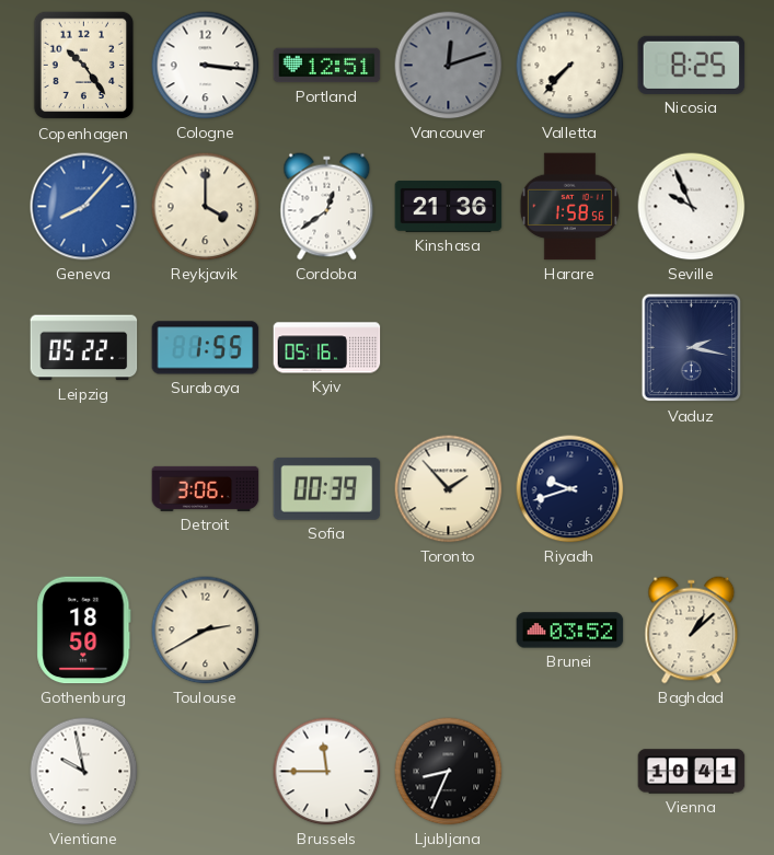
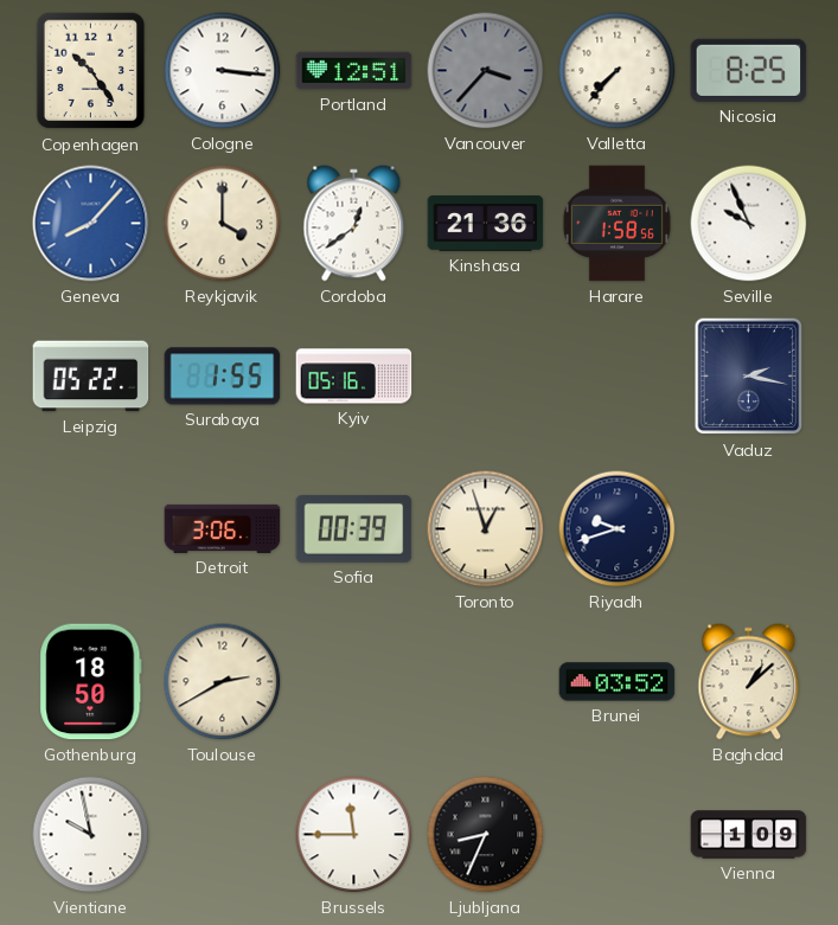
Vancouver: 12:12 -> 3:37 (486, 71)
Toronto: 1:53 -> 12:57 (486, 529)
Vienna: 10:41 -> 1:09 (749, 835)
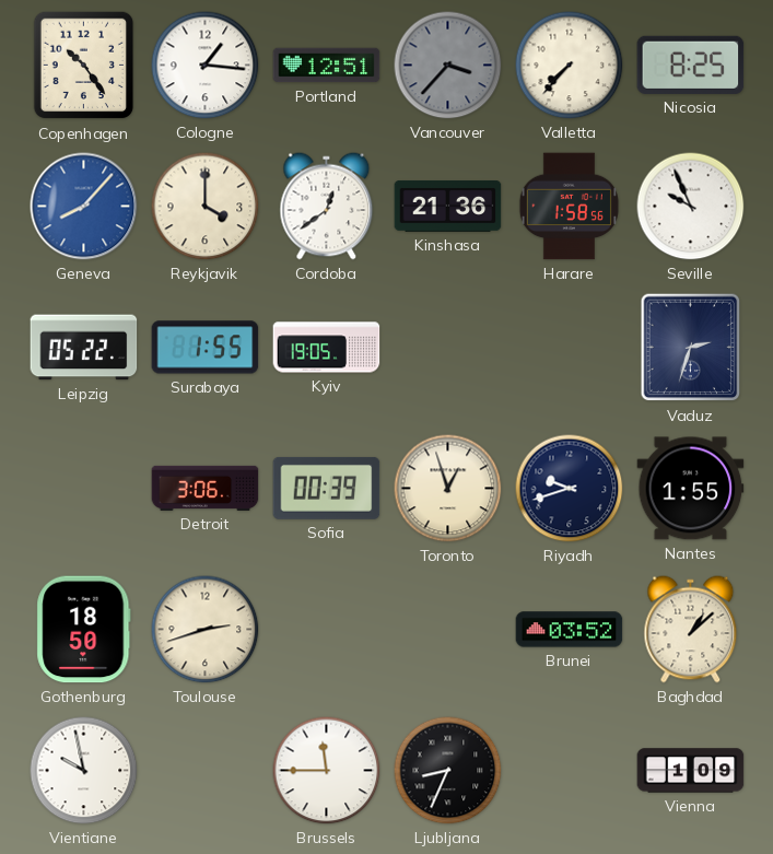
Cologne: 3:16 -> 1:16 (206, 66)
Kyiv: 05:16 -> 19:05 (327, 348)
Vaduz: 2:17 -> 2:33 (691, 348)
Nantes: none -> 1:55 (691, 489)
Toulouse: 2:40 -> 2:42 (206, 630)
